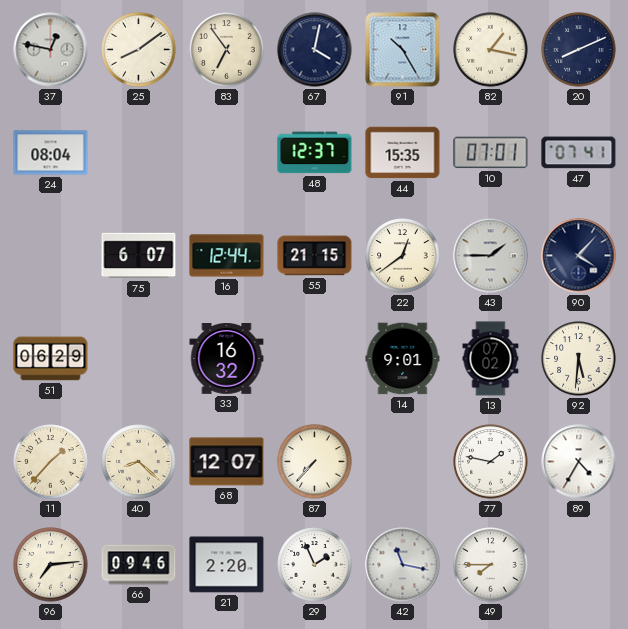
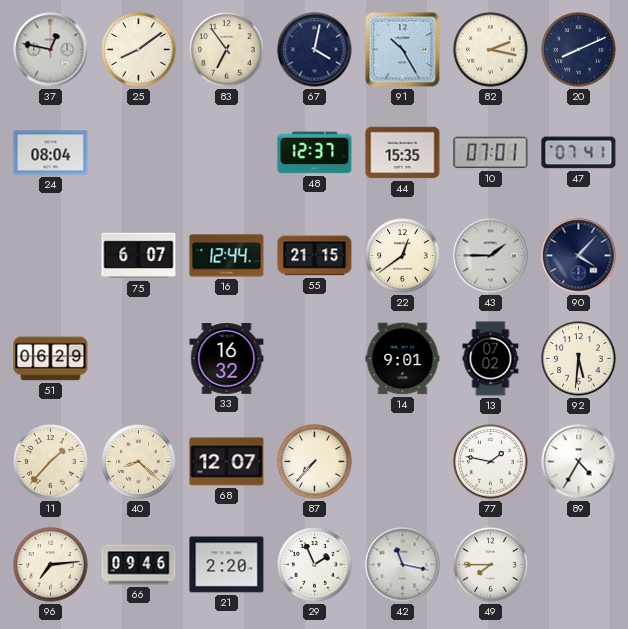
82: 1:17 -> 2:17 (491, 50)
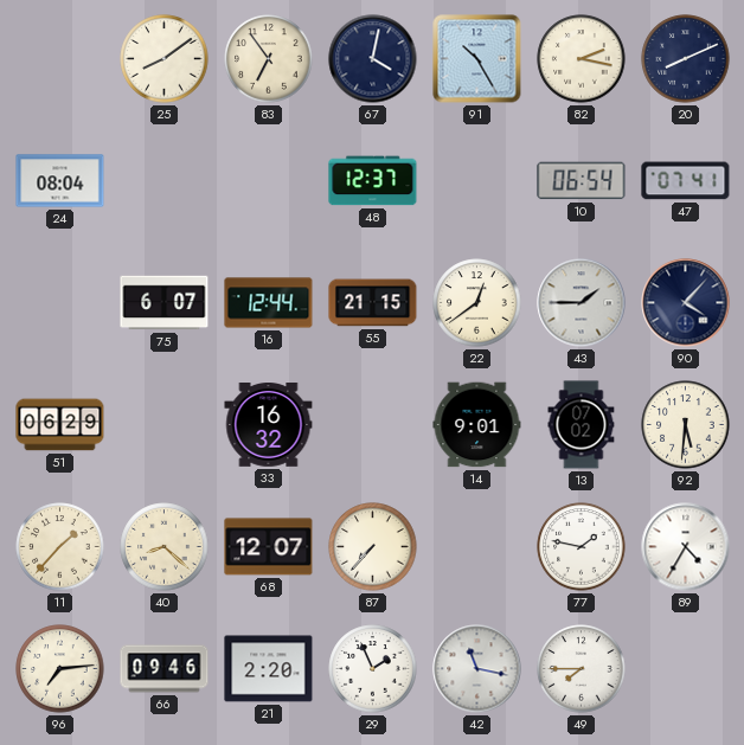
37: 12:47 -> none (51, 50)
44: 15:35 -> none (403, 153)
10: 07:01 -> 06:54 (582, 181)
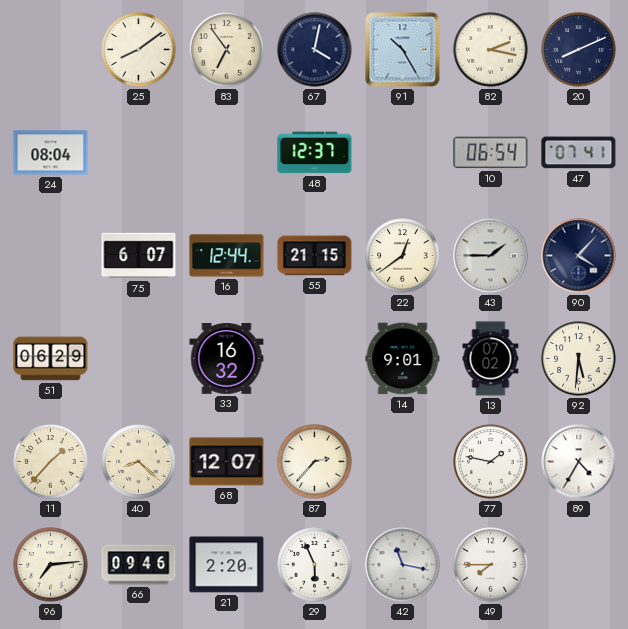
87: 7:37 -> 2:37 (315, 462)
29: 1:56 -> 5:56 (315, 565)
